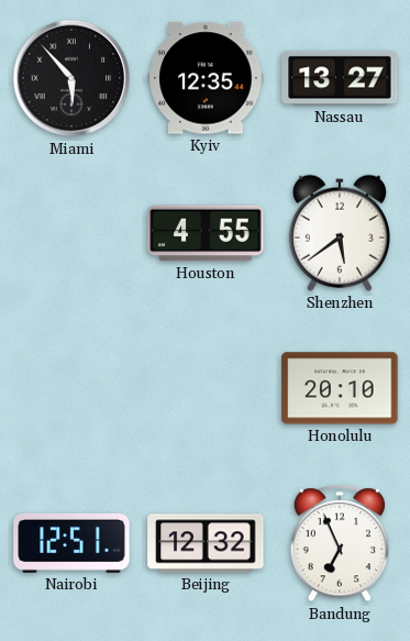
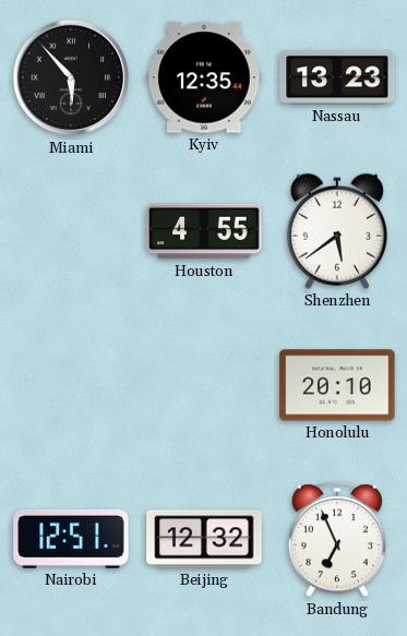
Nassau: 13:27 -> 13:23 (337, 77)
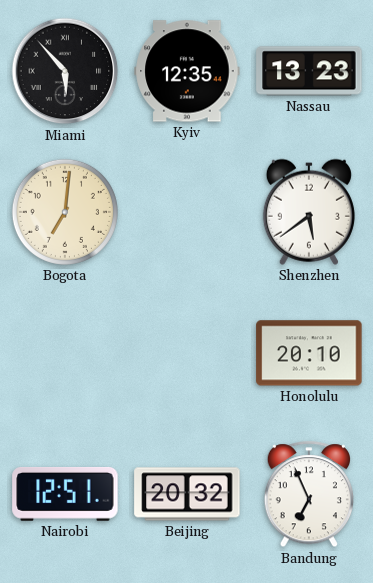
Bogota: none -> 7:01 (65, 212)
Houston: 4:55 -> none (204, 231)
Beijing: 12:32 -> 20:32 (187, 494)
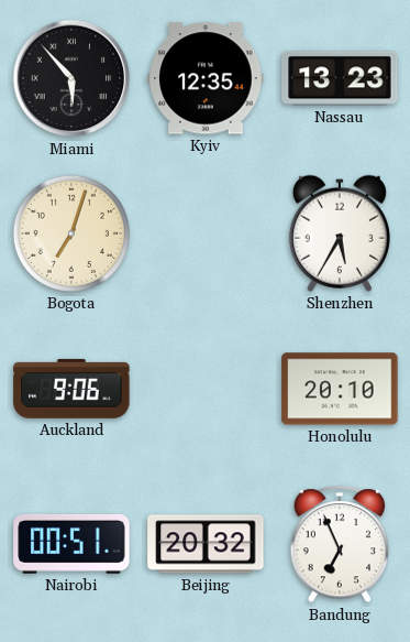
Bogota: 7:01 -> 7:03 (71, 233)
Shenzhen: 5:39 -> 5:35 (340, 233)
Auckland: none -> 9:06 (71, 389)
Nairobi: 12:51 -> 00:51 (71, 544)
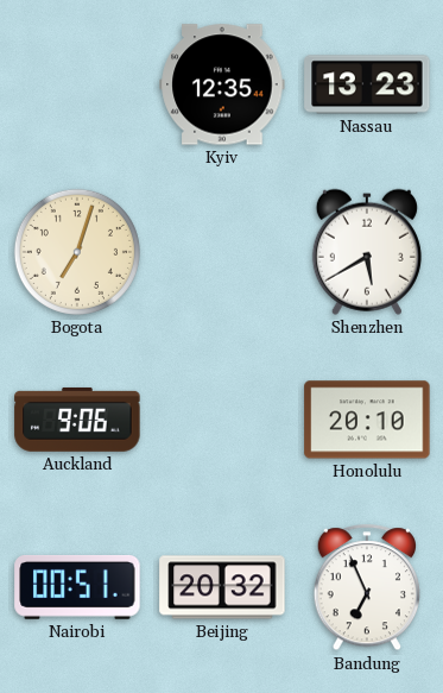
Miami: 5:53 -> none (71, 78)
Shenzhen: 5:35 -> 5:40 (367, 252)
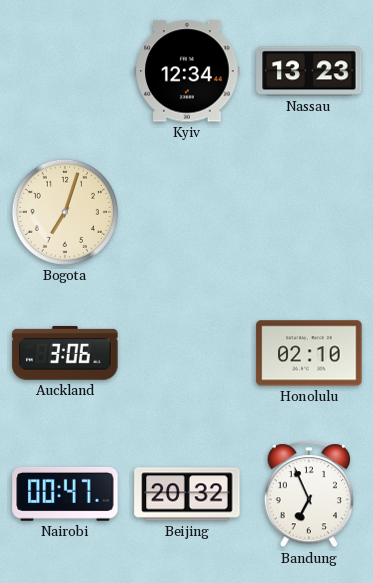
Kyiv: 12:35 -> 12:34 (187, 71)
Shenzhen: 5:40 -> none (367, 252)
Auckland: 9:06 -> 3:06 (65, 353)
Honolulu: 20:10 -> 02:10 (309, 353)
Nairobi: 00:51 -> 00:47 (65, 494)
